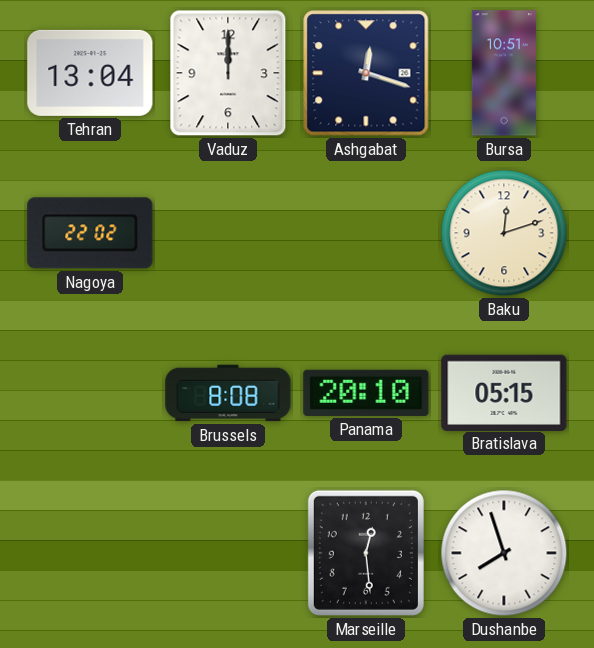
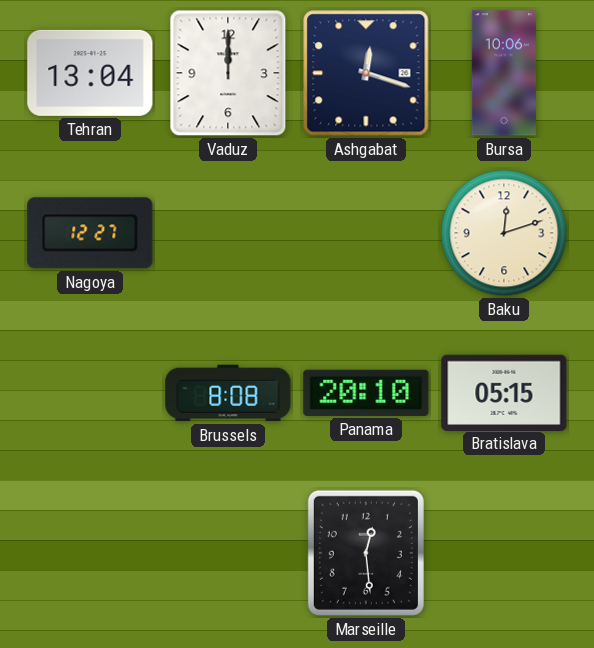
Bursa: 10:51 -> 10:06 (504, 73)
Nagoya: 22:02 -> 12:27 (90, 233)
Dushanbe: 7:57 -> none (504, 553)
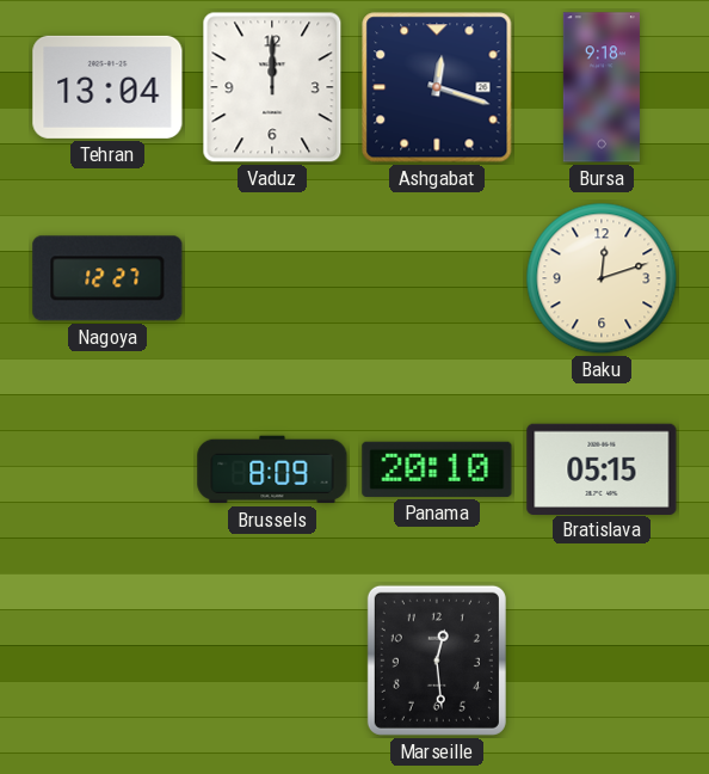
Bursa: 10:06 -> 9:18 (602, 87)
Brussels: 8:08 -> 8:09 (272, 469)
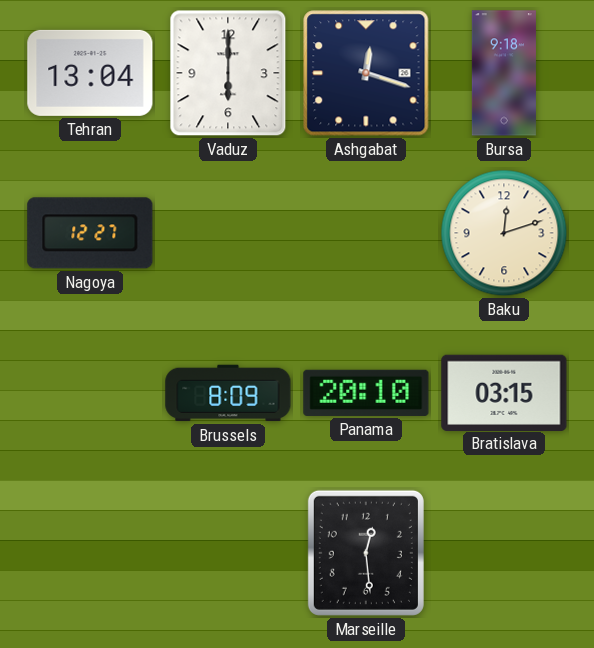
Vaduz: 12:00 -> 6:00 (228, 73)
Bratislava: 05:15 -> 03:15 (504, 392)
